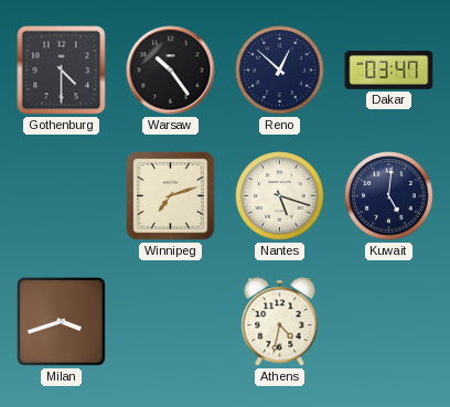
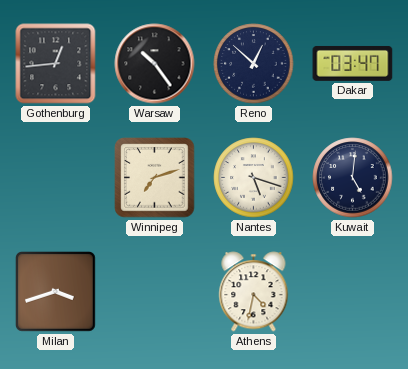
Gothenburg: 4:30 -> 12:44 (56, 64)
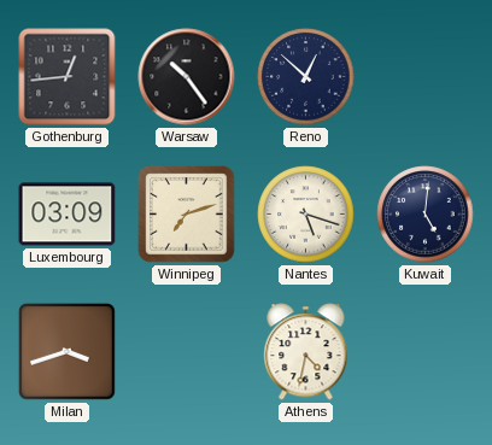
Dakar: 03:47 -> none (353, 63)
Luxembourg: none -> 03:09 (68, 215)
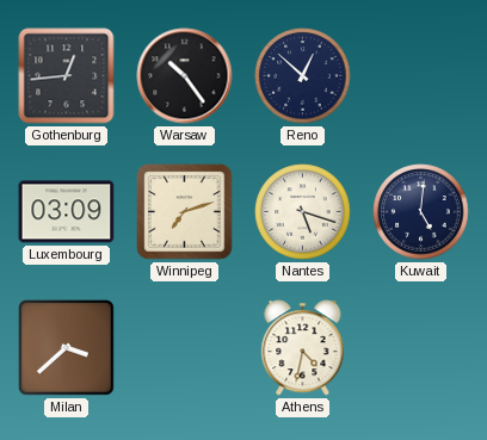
Milan: 3:42 -> 3:38 (66, 347)
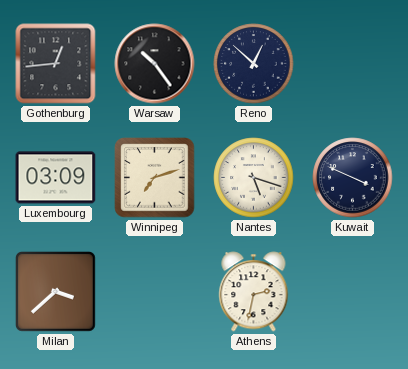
Kuwait: 5:01 -> 3:49 (353, 178)
Athens: 4:32 -> 2:32 (254, 292)
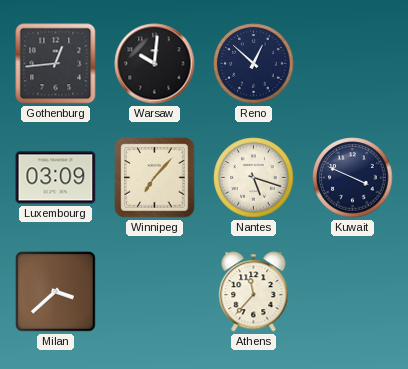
Warsaw: 10:24 -> 10:01 (155, 64)
Winnipeg: 7:12 -> 7:07 (155, 178)
Athens: 2:32 -> 11:37 (254, 292)
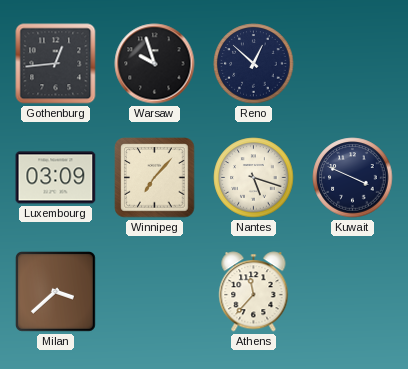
Warsaw: 10:01 -> 9:57 (155, 64)
